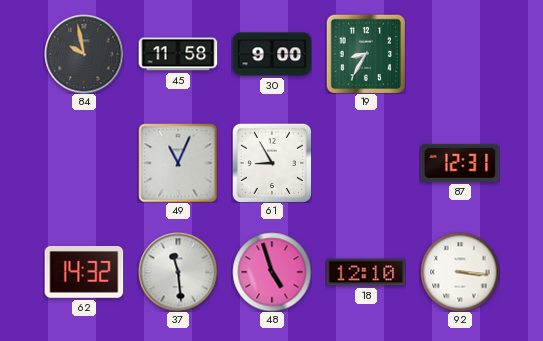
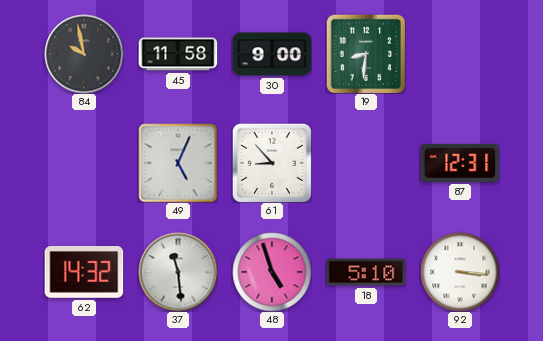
19: 8:35 -> 8:31 (366, 54)
49: 11:04 -> 5:04 (178, 163)
61: 8:55 -> 8:53 (272, 163)
18: 12:10 -> 5:10 (366, 272)
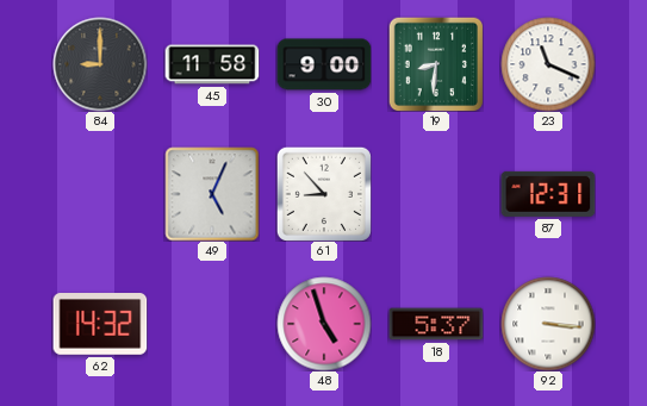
84: 9:58 -> 9:00 (100, 64)
23: none -> 11:19 (548, 64)
37: 11:29 -> none (178, 272)
18: 5:10 -> 5:37 (436, 324)
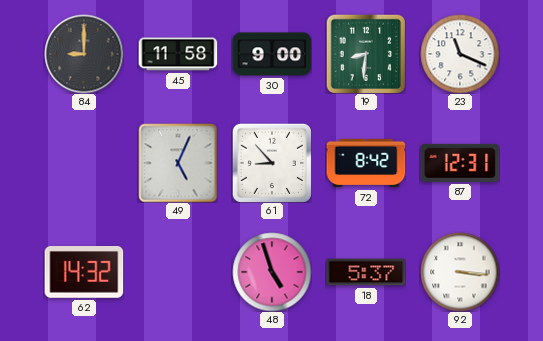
72: none -> 8:42 (366, 163)
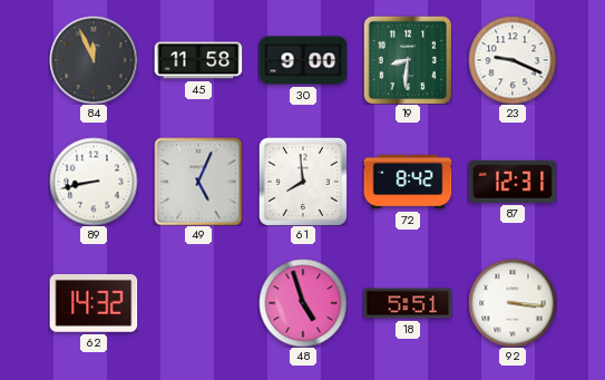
84: 9:00 -> 11:56 (94, 60)
23: 11:19 -> 9:19 (513, 60)
89: none -> 8:43 (94, 182)
61: 8:53 -> 7:59 (303, 182)
18: 5:37 -> 5:51 (408, 303)
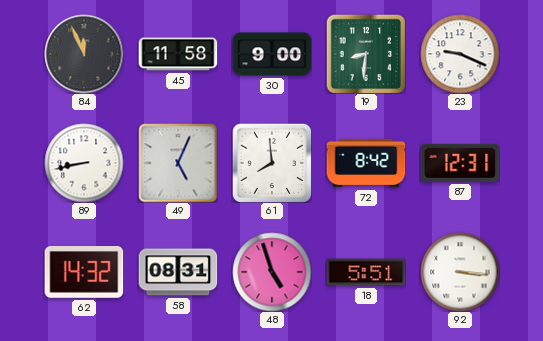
58: none -> 08:31 (178, 272)
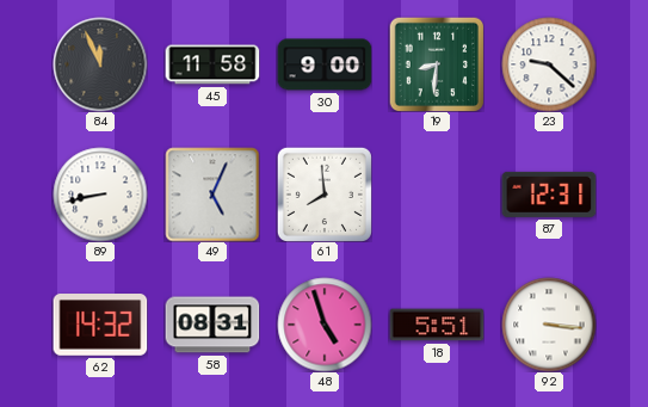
23: 9:19 -> 9:22 (549, 64)
72: 8:42 -> none (366, 163)
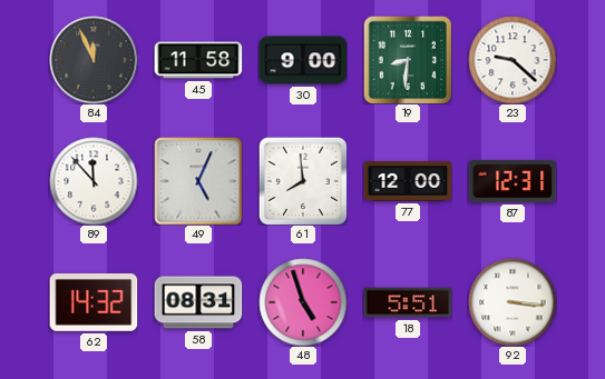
89: 8:43 -> 11:53 (94, 181)
77: none -> 12:00 (408, 181)
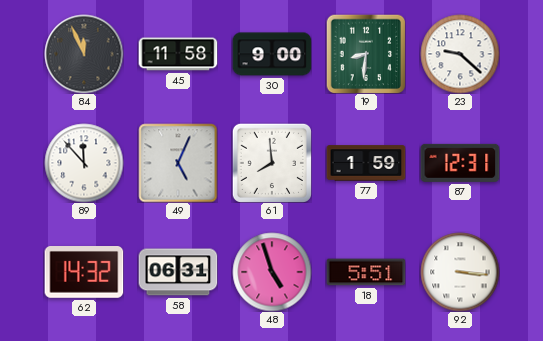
77: 12:00 -> 1:59 (366, 163)
58: 08:31 -> 06:31 (178, 272)
